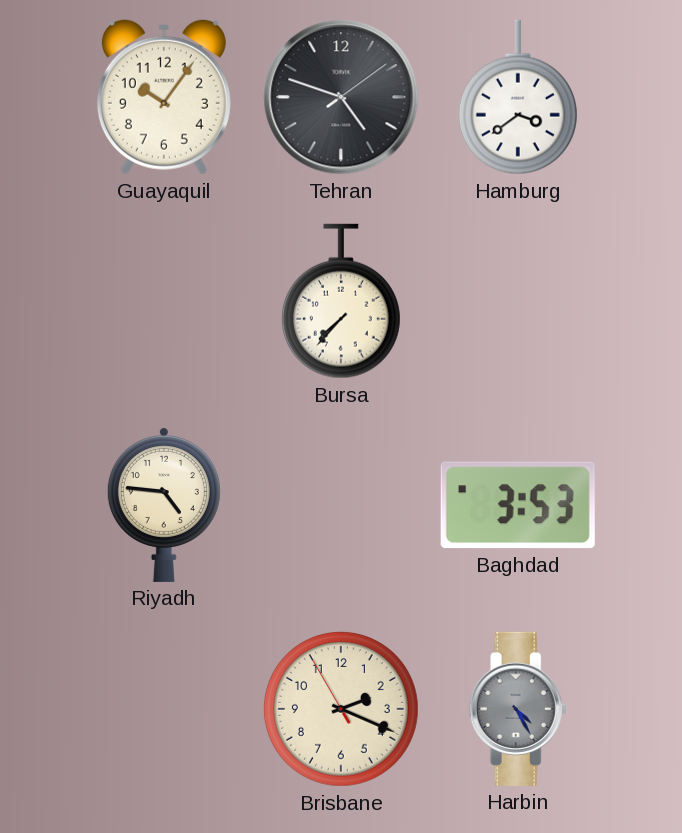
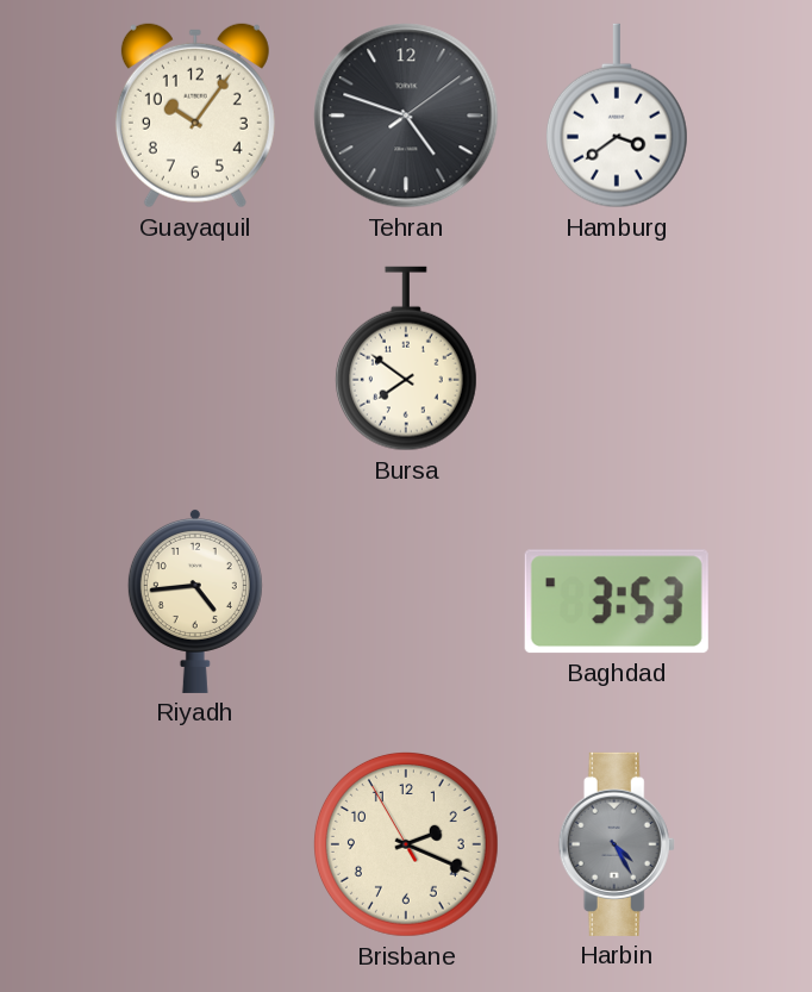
Bursa: 7:37 -> 7:51 (406, 358)
Riyadh: 4:46 -> 4:44 (195, 600)
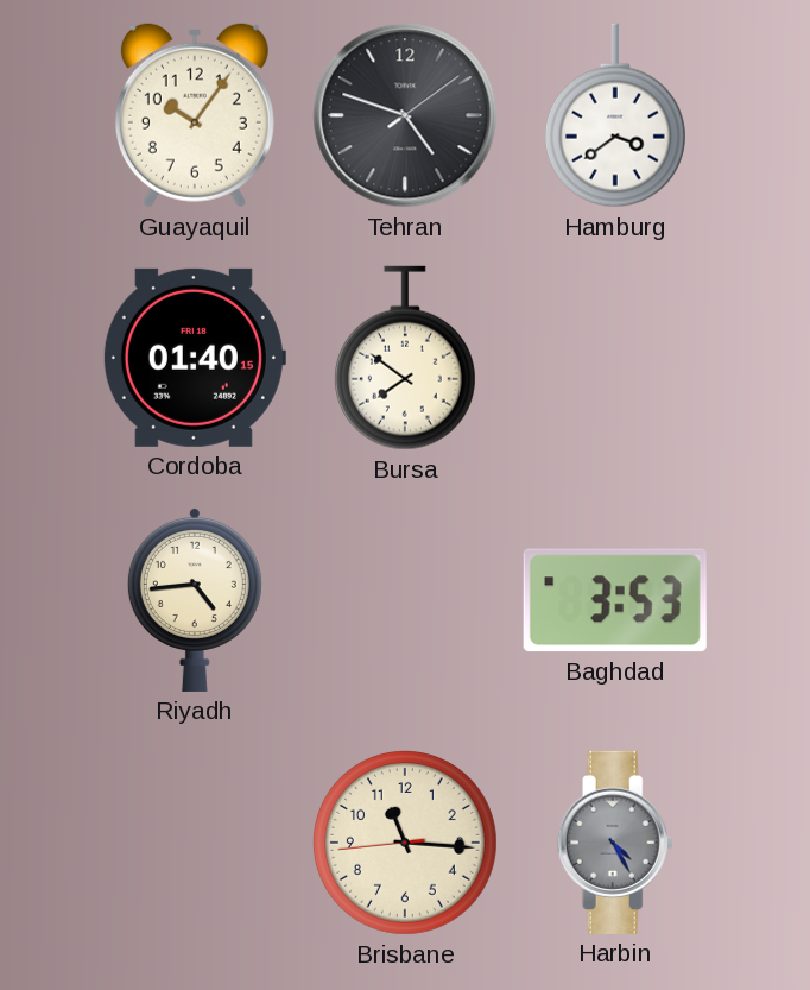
Cordoba: none -> 01:40 (194, 358)
Brisbane: 2:18 -> 11:15 (405, 843)
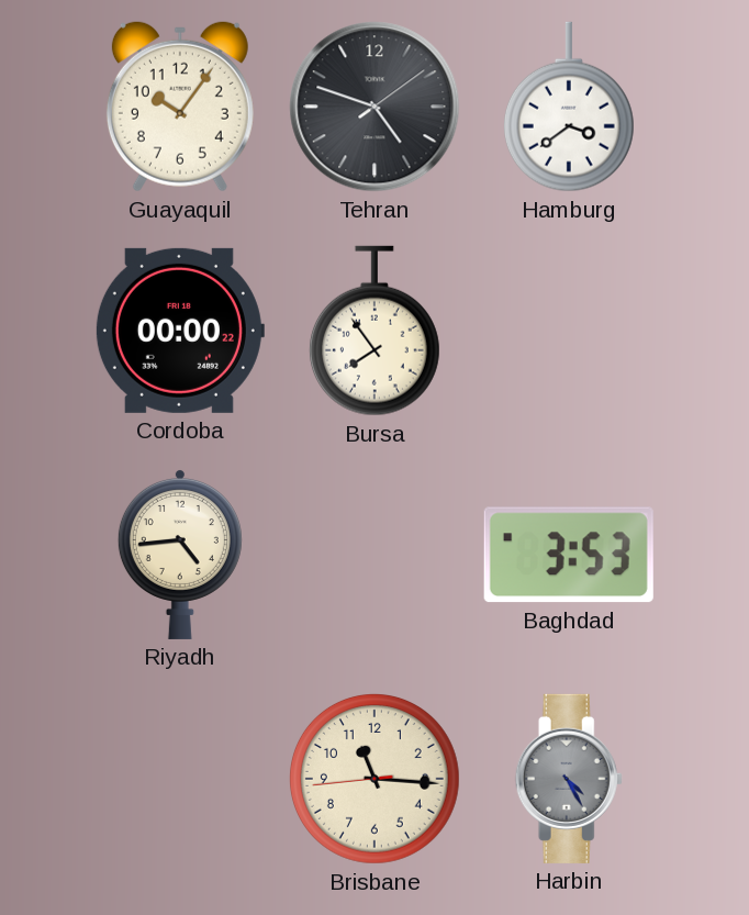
Cordoba: 01:40 -> 00:00 (179, 331)
Bursa: 7:51 -> 7:54 (374, 331)
